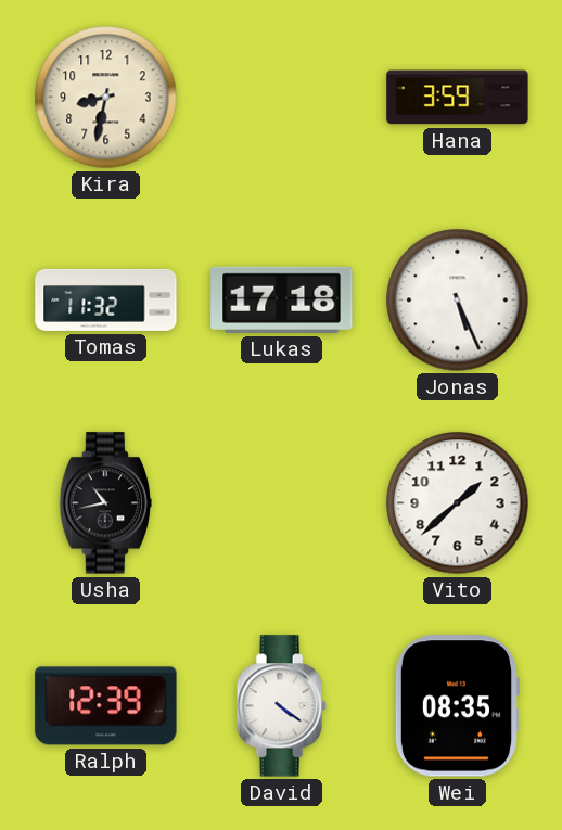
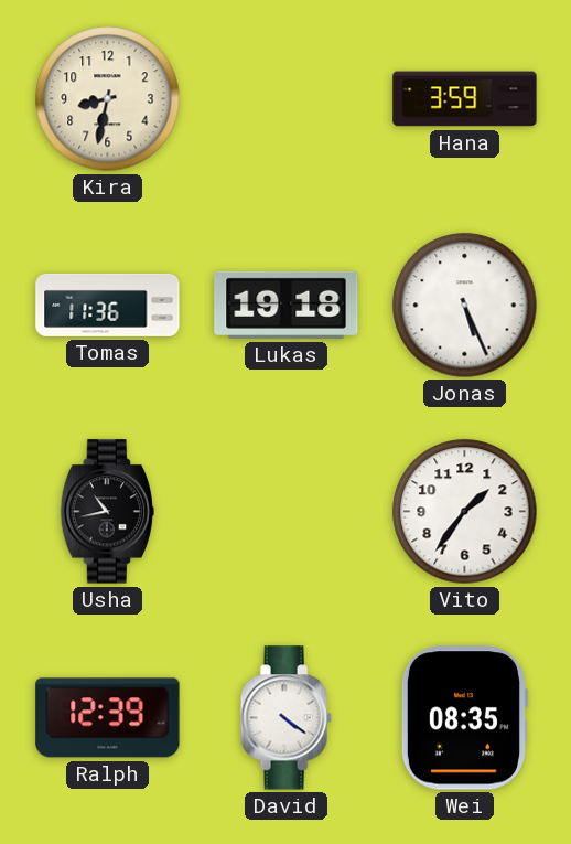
Tomas: 11:32 -> 11:36 (108, 305)
Lukas: 17:18 -> 19:18 (287, 305)
Vito: 1:38 -> 1:36 (465, 512)
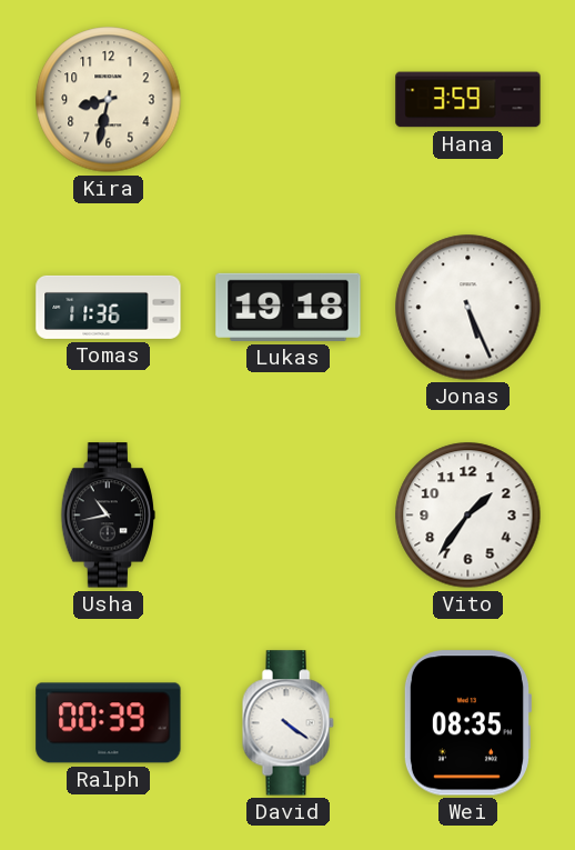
Ralph: 12:39 -> 00:39 (109, 723)
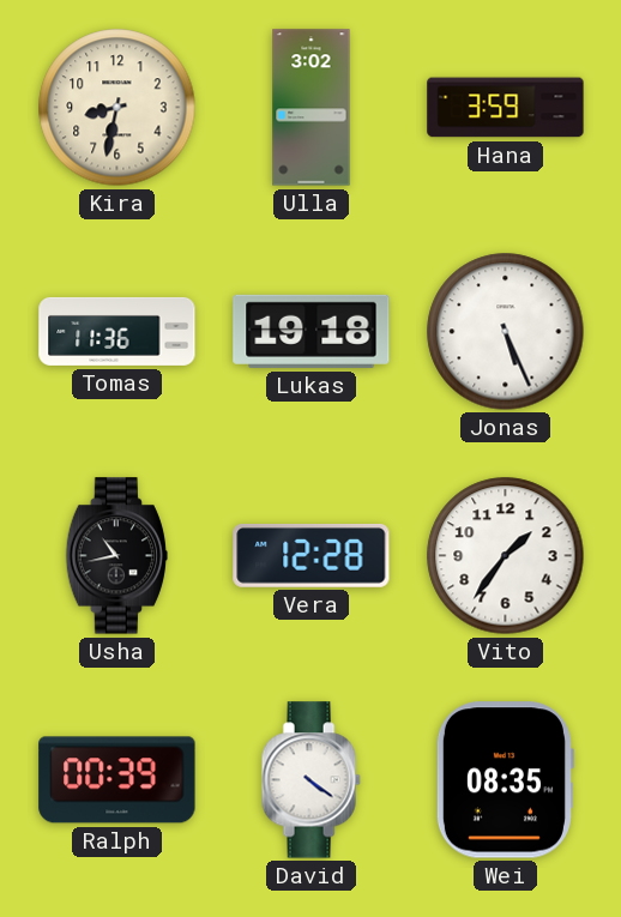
Ulla: none -> 3:02 (312, 108)
Vera: none -> 12:28 (312, 556)
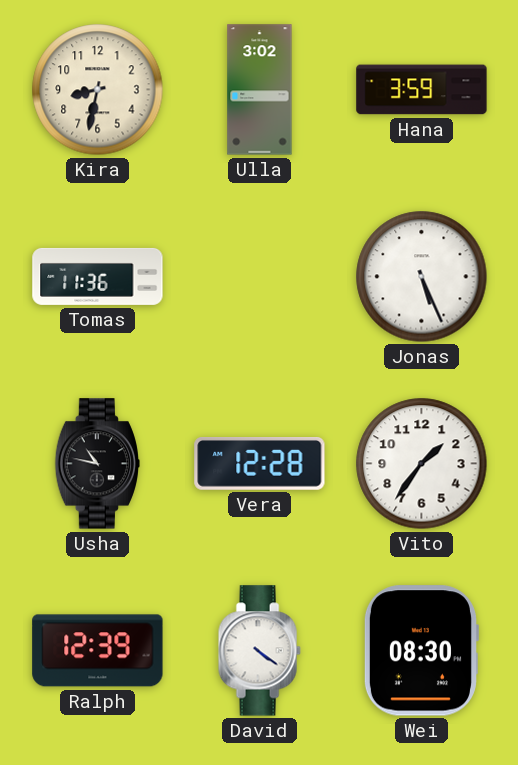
Lukas: 19:18 -> none (312, 331)
Usha: 10:43 -> 10:47 (97, 464)
Ralph: 00:39 -> 12:39 (98, 651)
Wei: 08:35 -> 08:30 (421, 651)
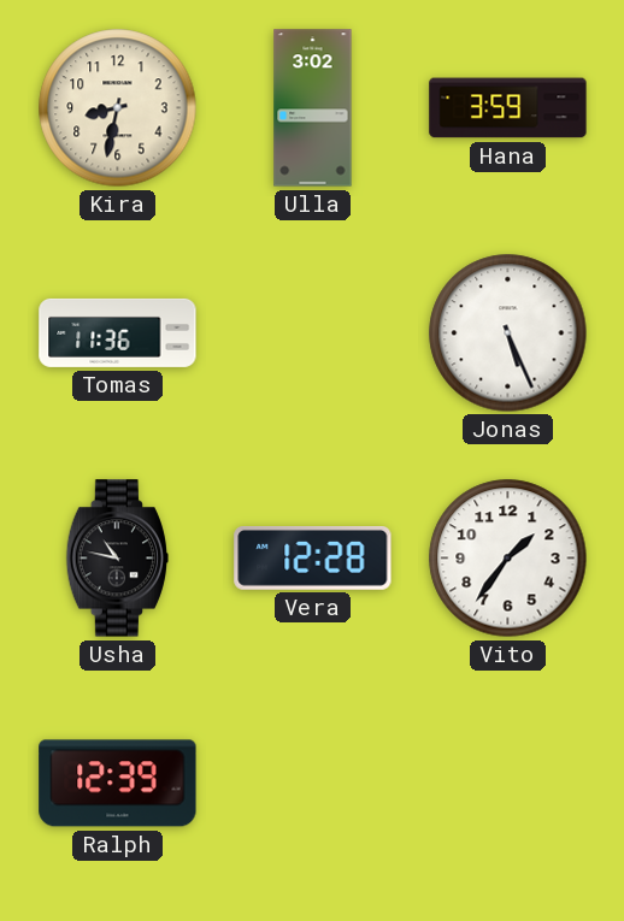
David: 4:21 -> none (259, 651)
Wei: 08:30 -> none (421, 651)
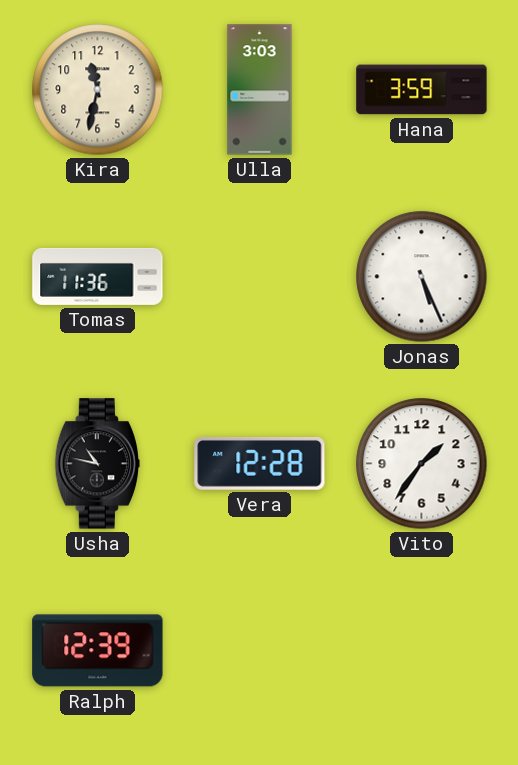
Kira: 8:32 -> 11:32 (98, 90)
Ulla: 3:02 -> 3:03 (260, 90)
